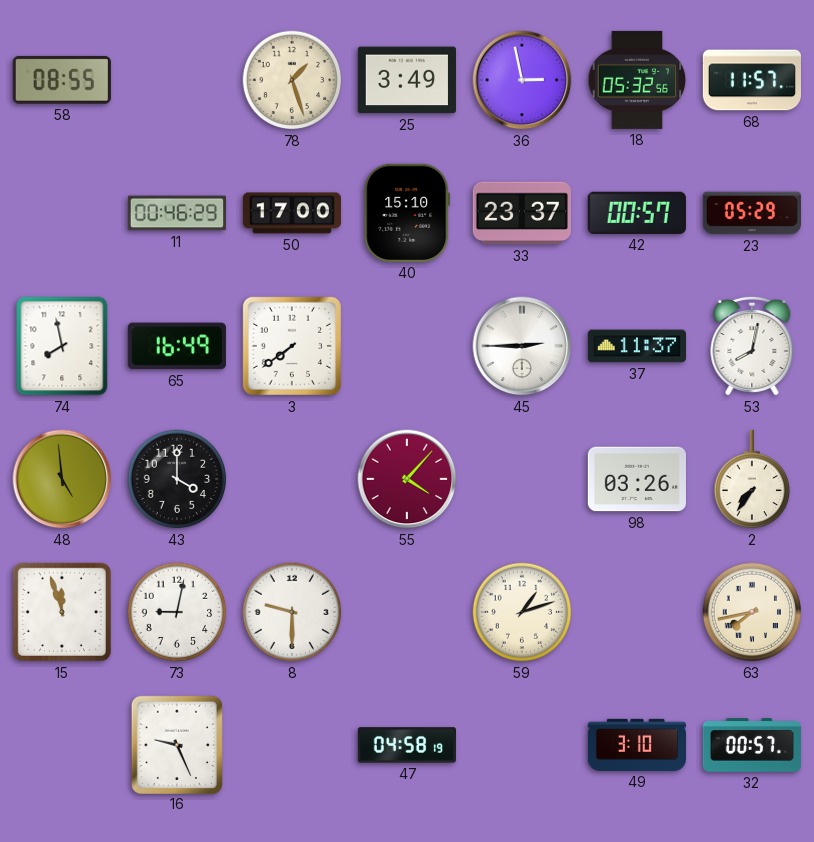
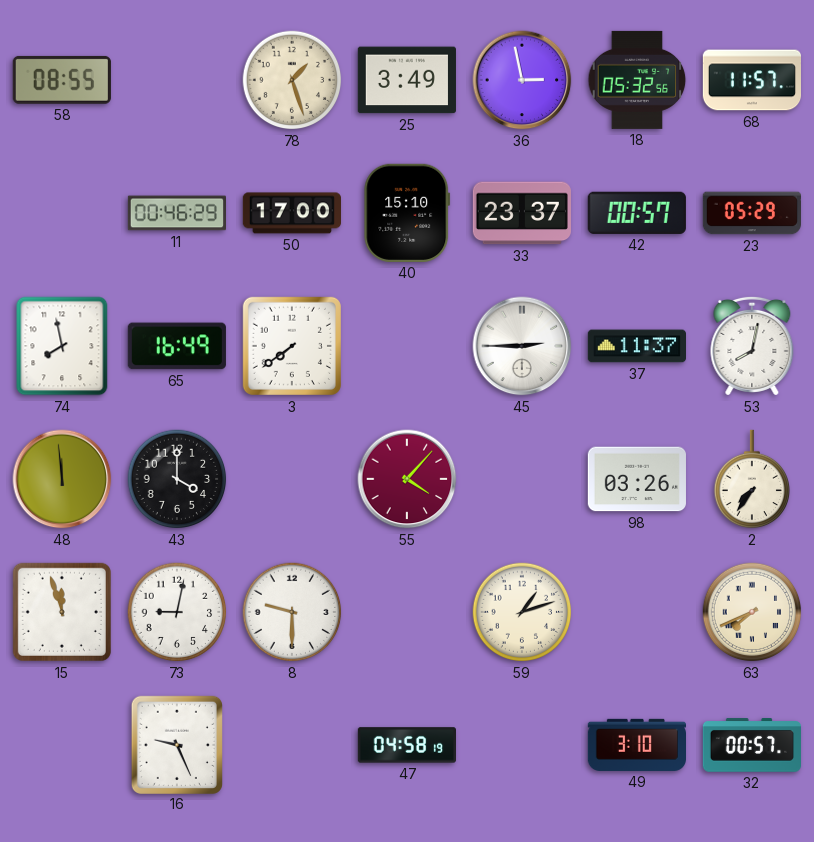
48: 4:59 -> 11:59 (62, 479)
63: 7:43 -> 7:41 (752, 612)
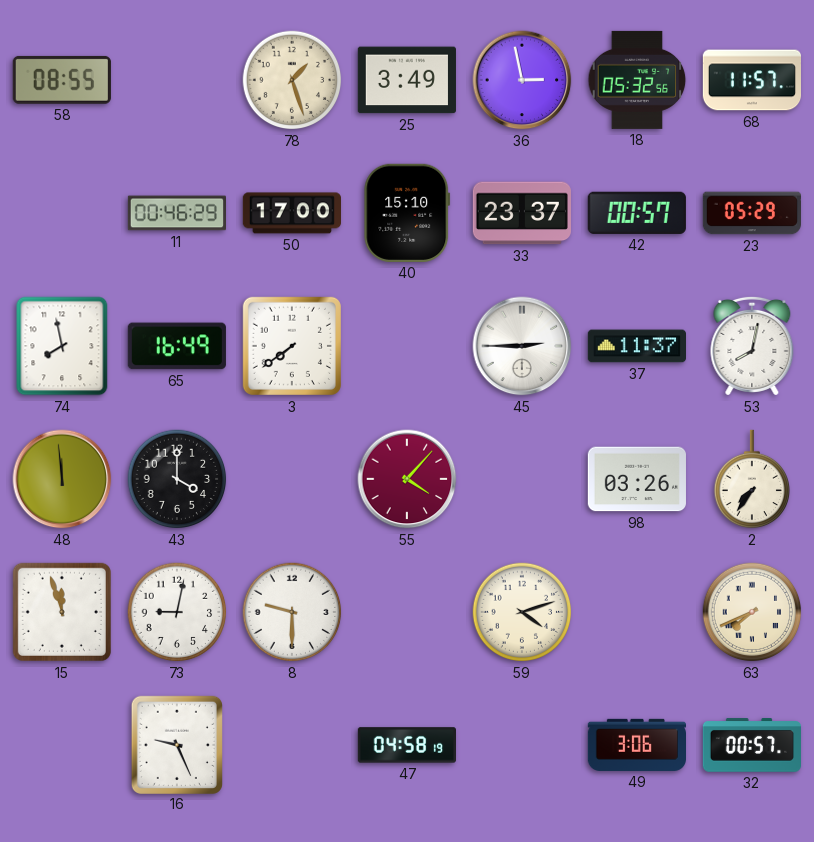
59: 1:12 -> 4:12 (522, 612)
49: 3:10 -> 3:06 (636, 745)
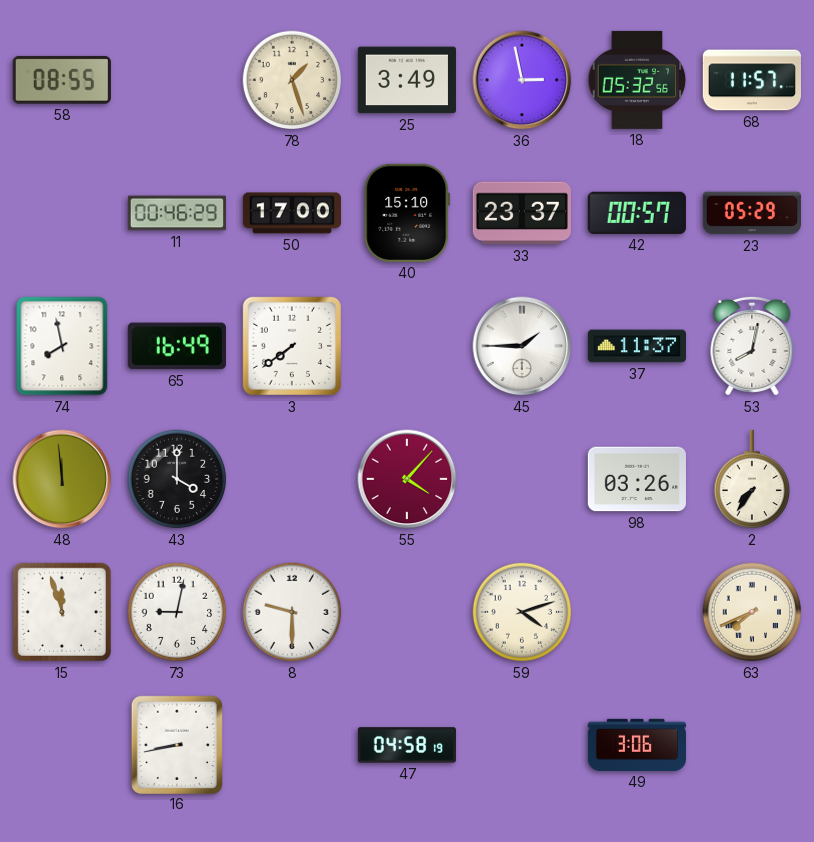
45: 2:45 -> 1:45 (522, 346)
16: 9:26 -> 8:43 (177, 744)
32: 00:57 -> none (751, 745)
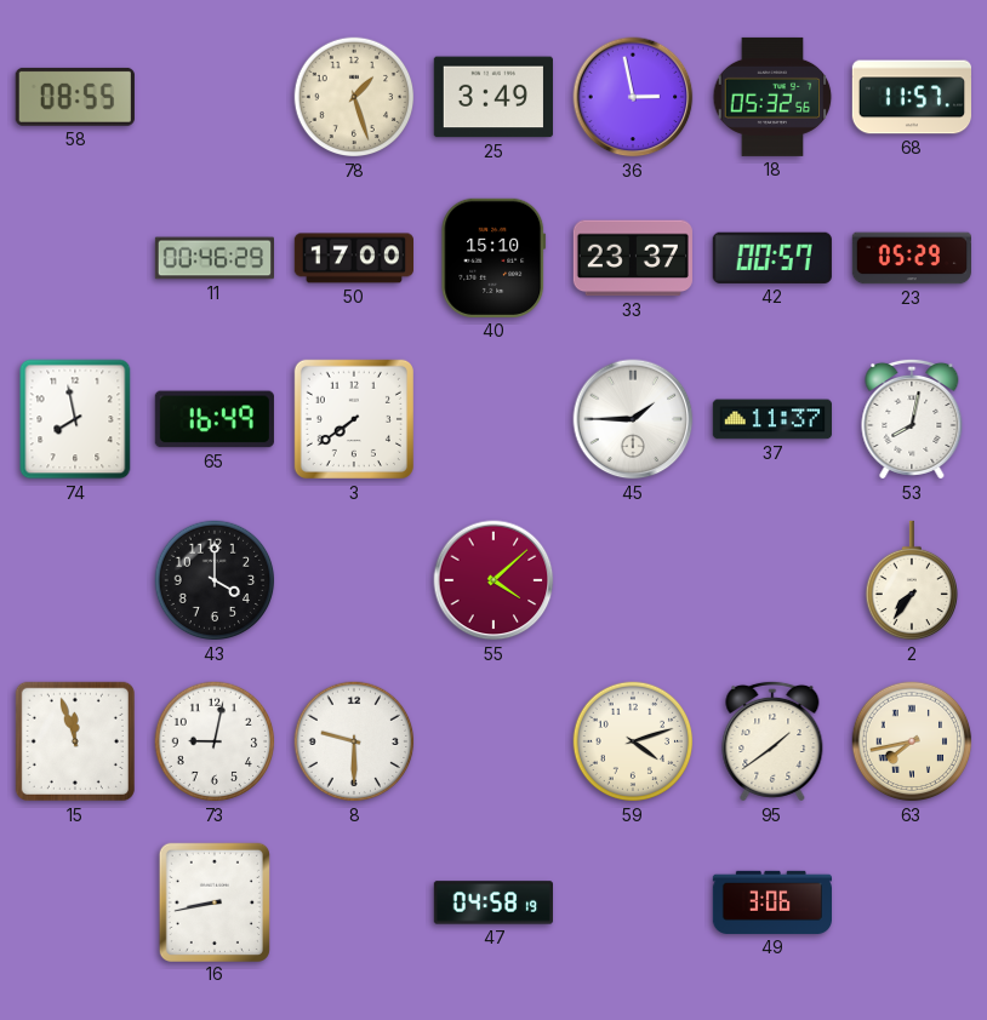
48: 11:59 -> none (62, 479)
55: 4:07 -> 4:08 (493, 580)
98: 03:26 -> none (636, 479)
95: none -> 1:39 (772, 741)
63: 7:41 -> 7:43 (912, 741)
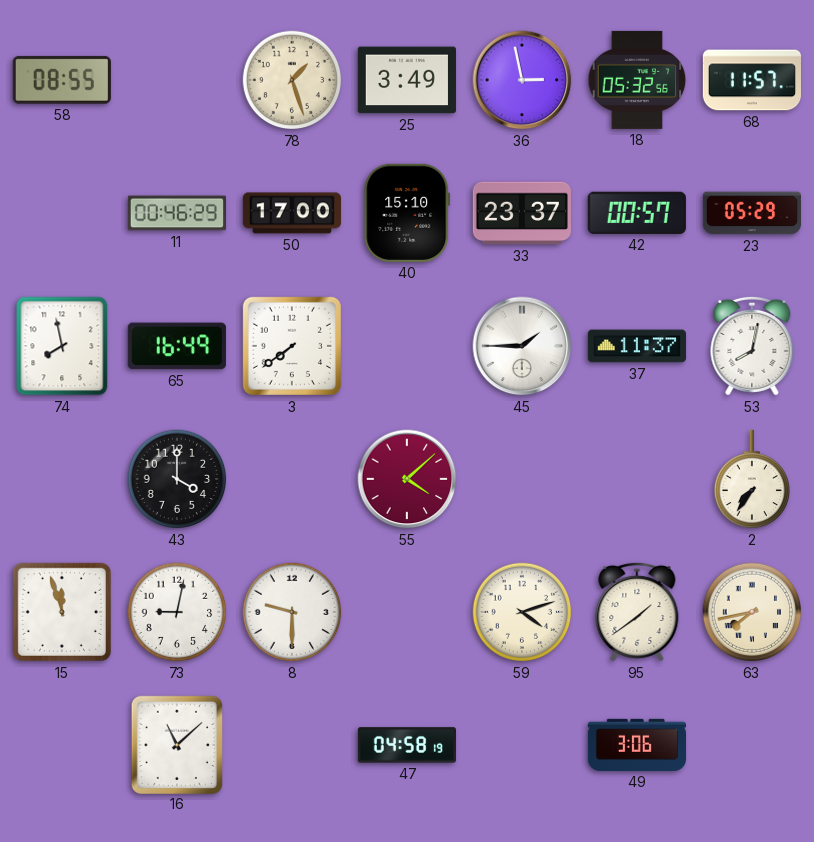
16: 8:43 -> 11:08 (177, 744)
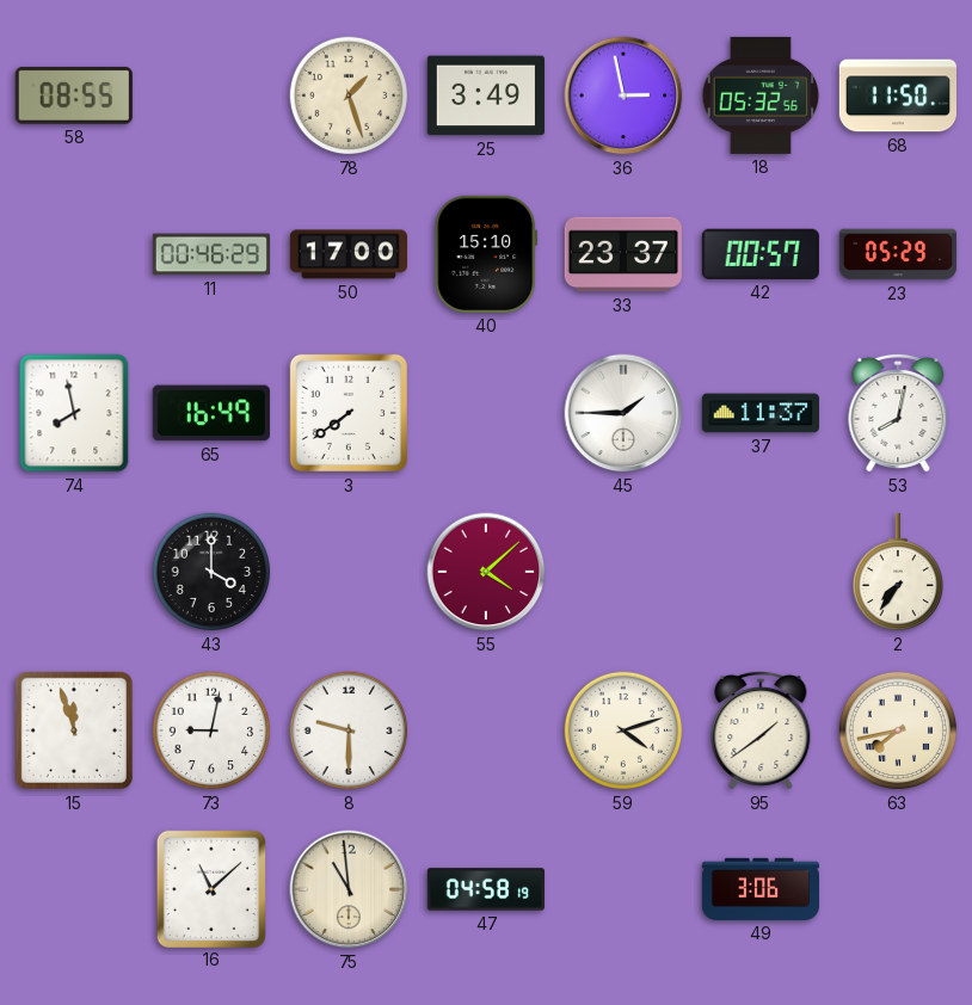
68: 11:57 -> 11:50 (897, 95)
75: none -> 10:59 (349, 889)
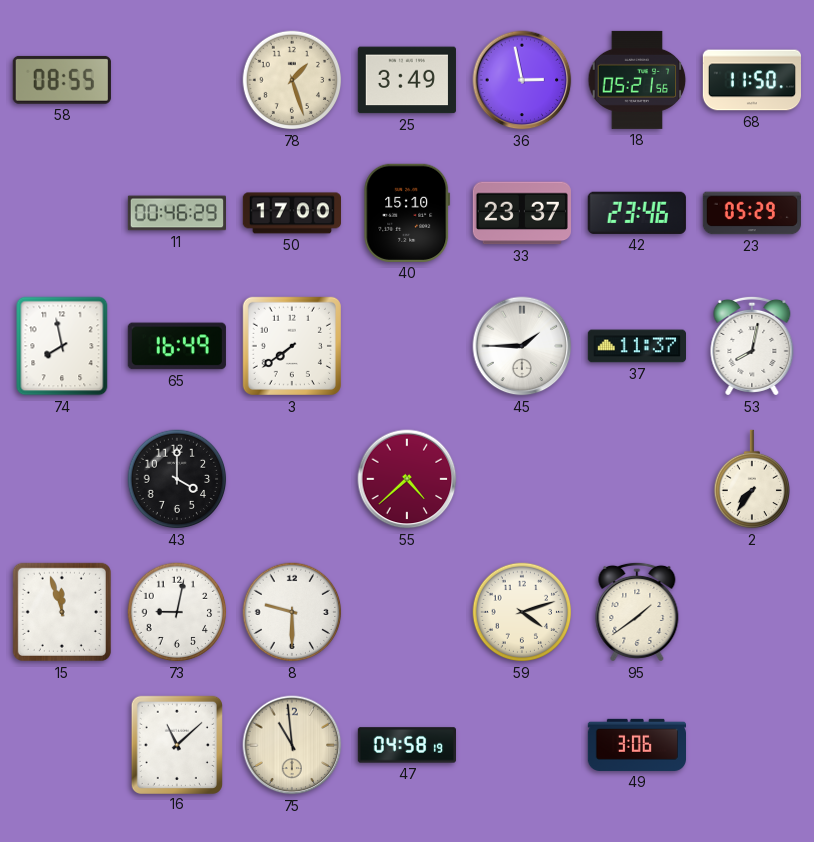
18: 05:32 -> 05:21 (637, 80)
42: 00:57 -> 23:46 (637, 213)
55: 4:08 -> 4:38 (407, 479)
63: 7:43 -> none (898, 730)
